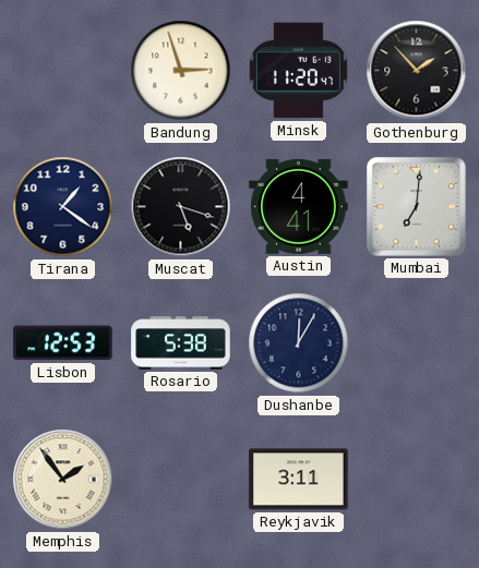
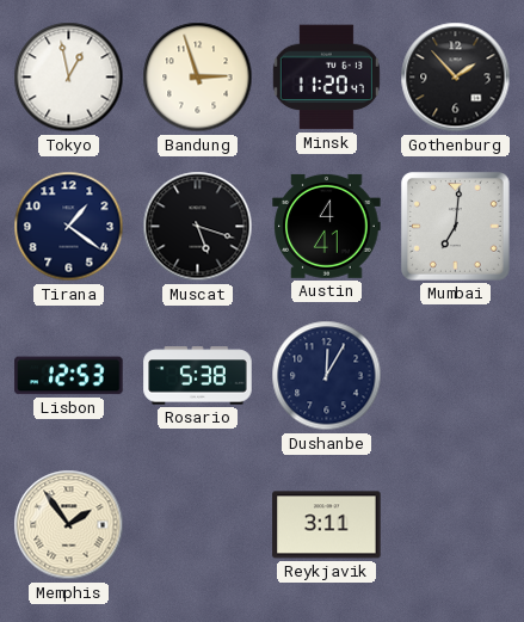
Tokyo: none -> 12:58 (69, 78)
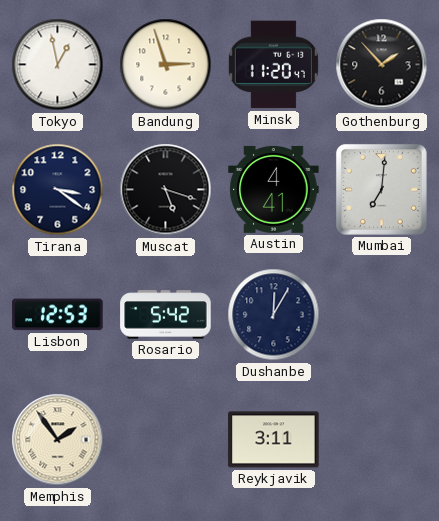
Tirana: 1:21 -> 3:21 (58, 190)
Rosario: 5:38 -> 5:42 (166, 315)
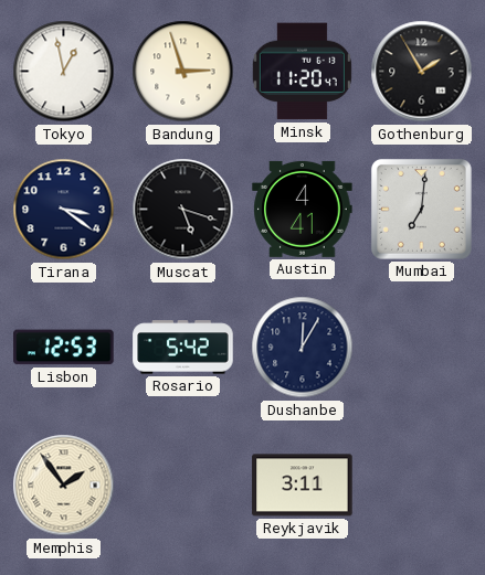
Gothenburg: 1:53 -> 1:55 (422, 72)
